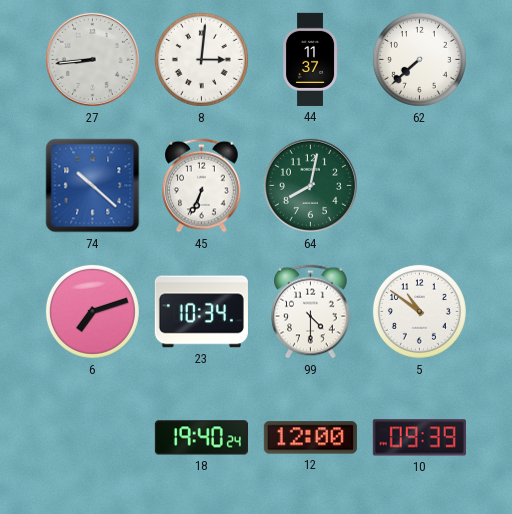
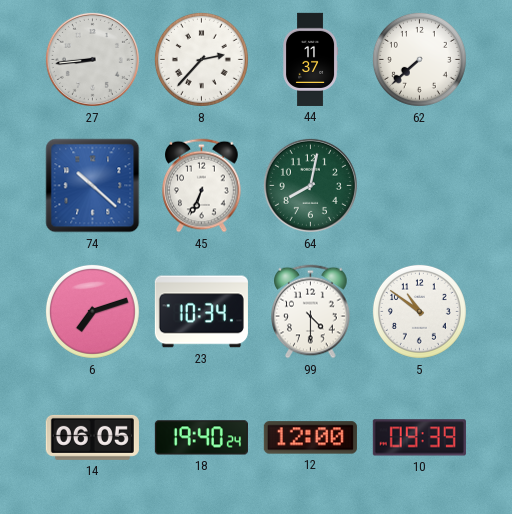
8: 3:01 -> 2:37 (201, 59)
14: none -> 06:05 (92, 437)
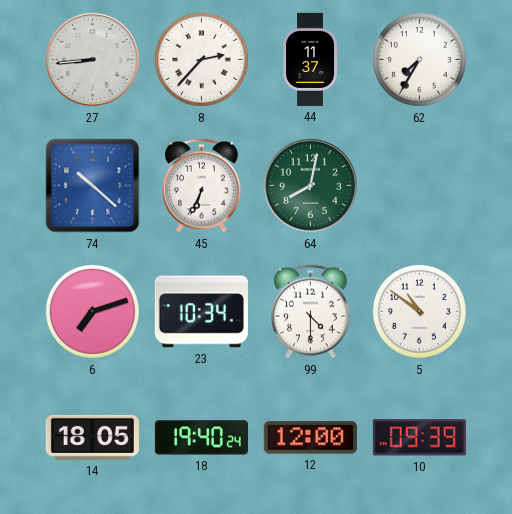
62: 7:38 -> 7:35 (419, 59)
14: 06:05 -> 18:05 (92, 437)
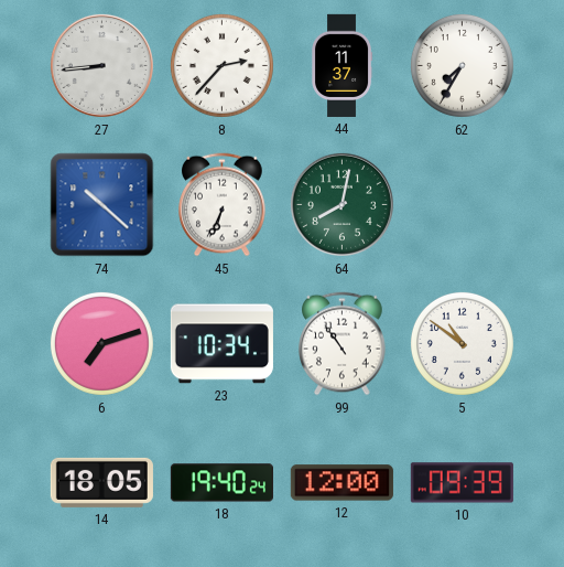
99: 4:30 -> 10:54 (343, 344)
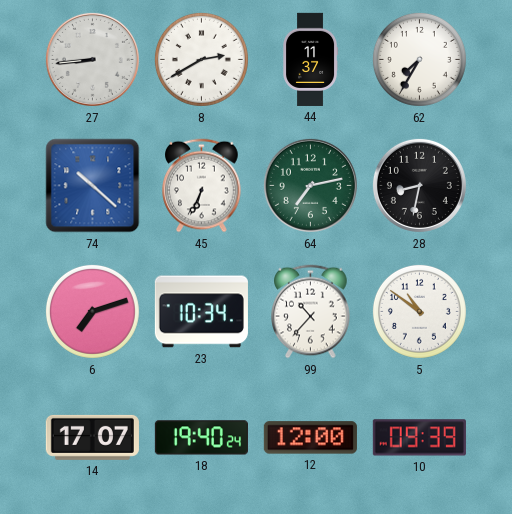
8: 2:37 -> 2:40 (201, 59)
64: 8:02 -> 7:13 (310, 185)
28: none -> 8:32 (419, 185)
99: 10:54 -> 10:37 (311, 312)
14: 18:05 -> 17:07 (92, 437)
